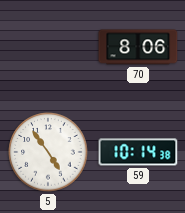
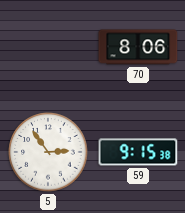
5: 4:54 -> 2:54 (48, 152)
59: 10:14 -> 9:15 (138, 152)
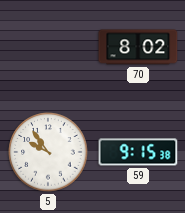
70: 8:06 -> 8:02 (138, 47)
5: 2:54 -> 9:54 (48, 152)
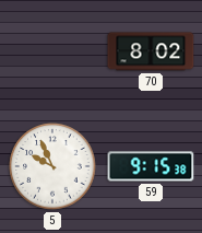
5: 9:54 -> 9:56 (52, 166)
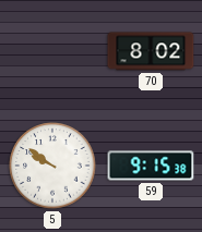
5: 9:56 -> 9:51 (52, 166)
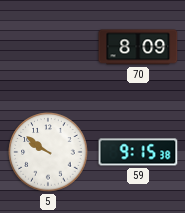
70: 8:02 -> 8:09 (138, 47)
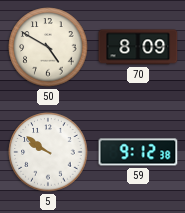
50: none -> 4:50 (48, 47)
59: 9:15 -> 9:12 (138, 152)
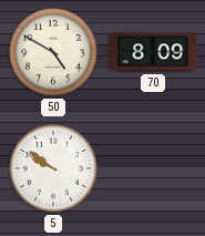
59: 9:12 -> none (138, 152)
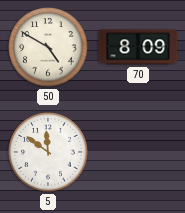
5: 9:51 -> 11:51 (48, 152)
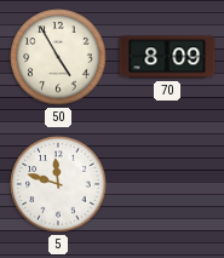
50: 4:50 -> 4:55 (58, 57)
5: 11:51 -> 11:48 (58, 184)
